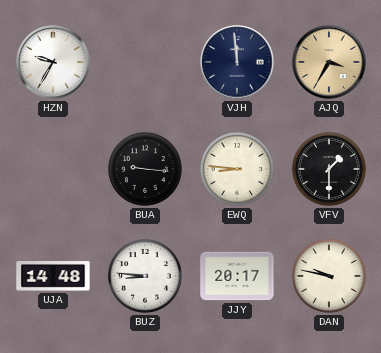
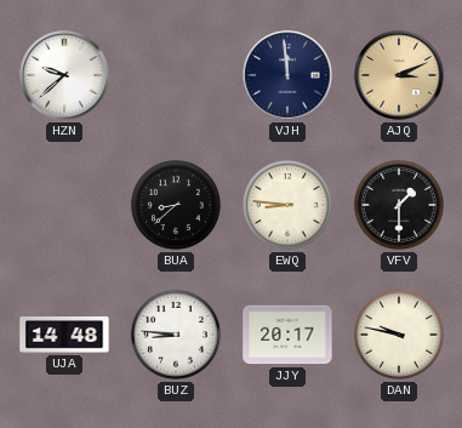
HZN: 9:35 -> 9:38 (64, 75)
AJQ: 3:35 -> 3:11 (399, 75)
BUA: 9:16 -> 8:38 (176, 205)
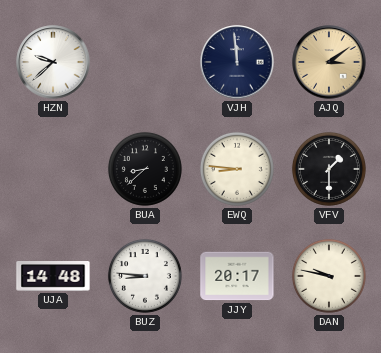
AJQ: 3:11 -> 3:09 (329, 62)
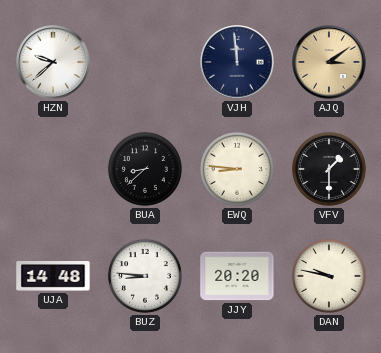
JJY: 20:17 -> 20:20 (237, 276)
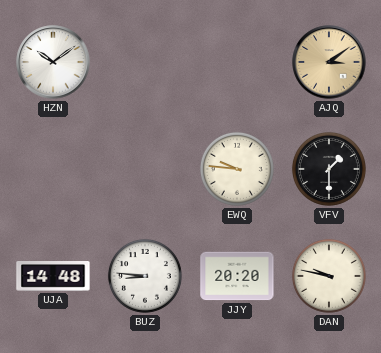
HZN: 9:38 -> 10:09 (53, 62)
VJH: 11:59 -> none (237, 62)
BUA: 8:38 -> none (145, 169)
EWQ: 8:46 -> 9:46 (237, 169)
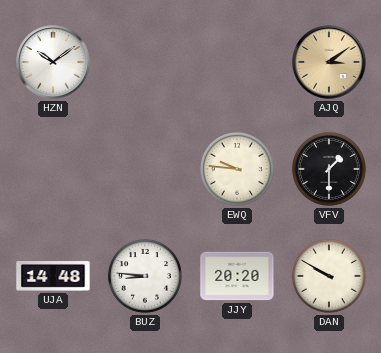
DAN: 9:47 -> 9:50 (329, 276)
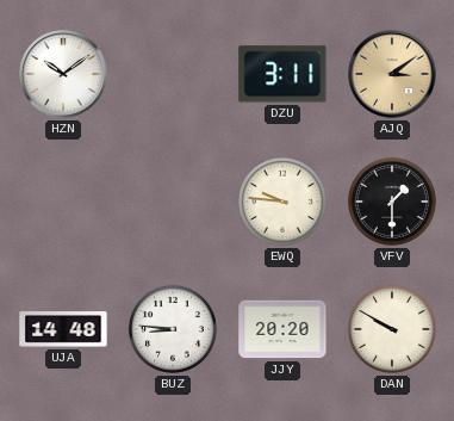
DZU: none -> 3:11 (282, 74)
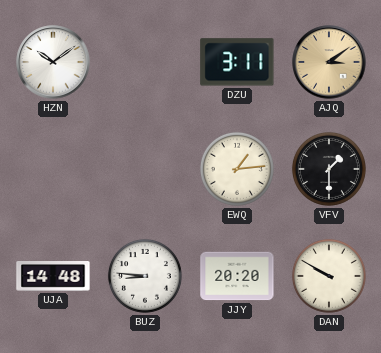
EWQ: 9:46 -> 1:14 (237, 169)
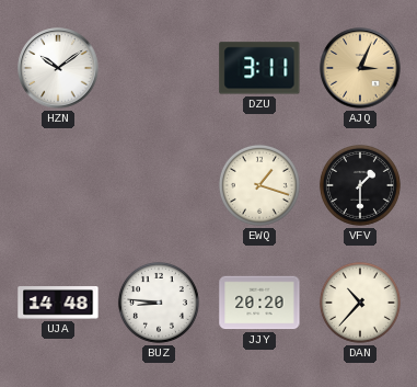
AJQ: 3:09 -> 3:04 (360, 68)
EWQ: 1:14 -> 1:18 (259, 185)
DAN: 9:50 -> 10:37 (360, 303)
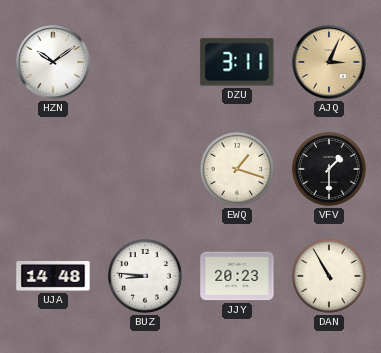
JJY: 20:20 -> 20:23 (237, 276)
DAN: 10:37 -> 10:55 (329, 276)
